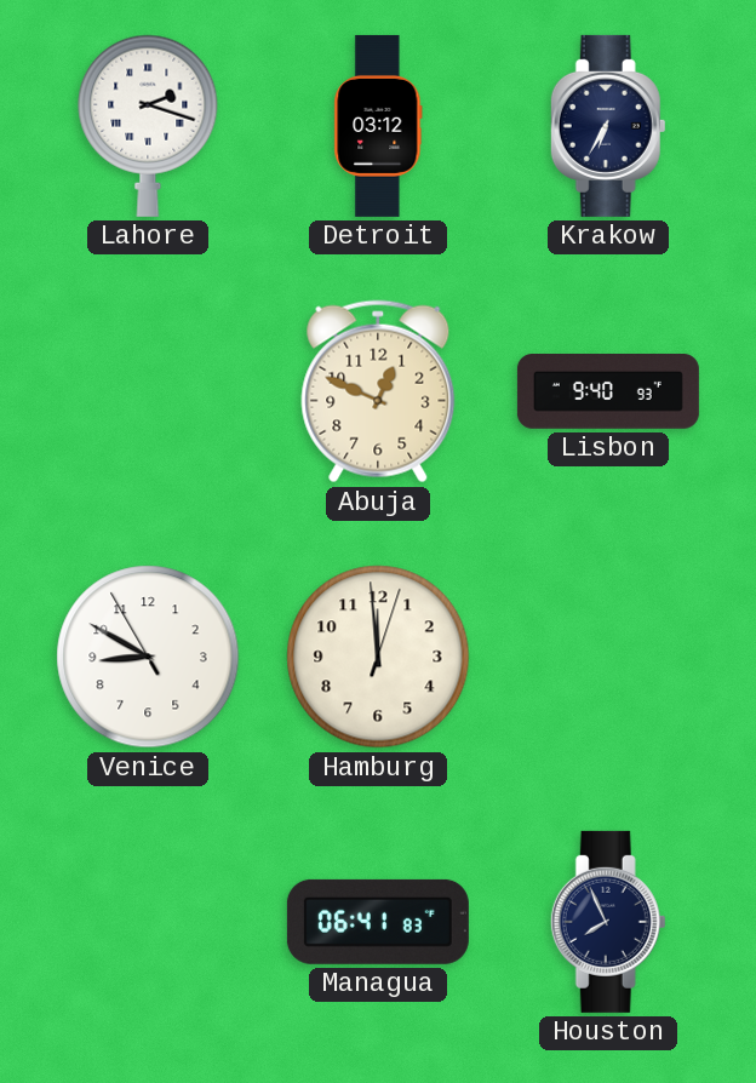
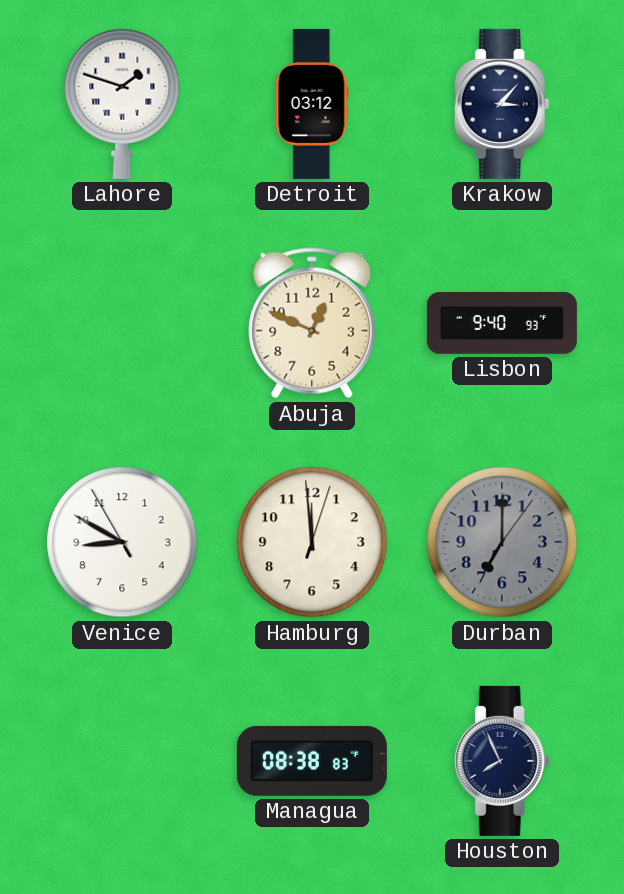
Lahore: 2:18 -> 1:48 (122, 104)
Krakow: 6:35 -> 3:07 (502, 104)
Durban: none -> 7:00 (502, 542)
Managua: 06:41 -> 08:38 (312, 761)
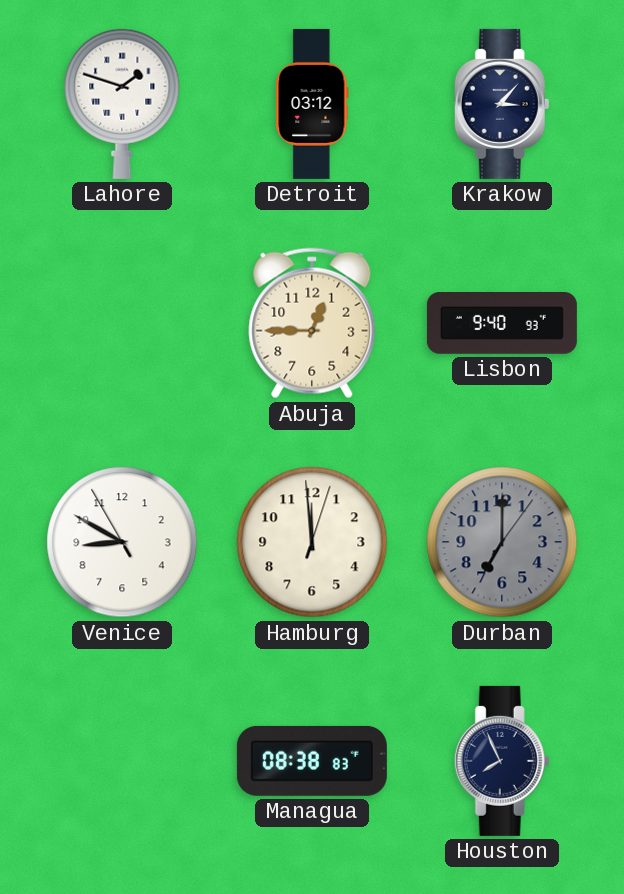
Abuja: 12:49 -> 12:45 (312, 323)
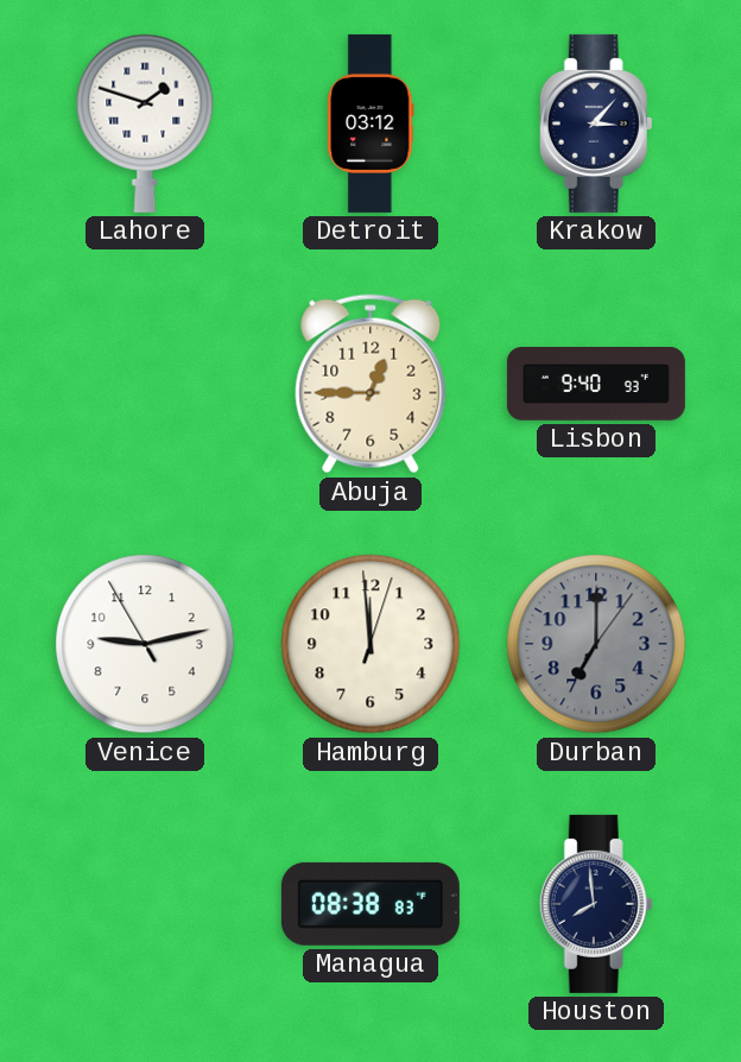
Venice: 8:49 -> 9:12 (145, 644)
Houston: 7:56 -> 7:59 (596, 904)
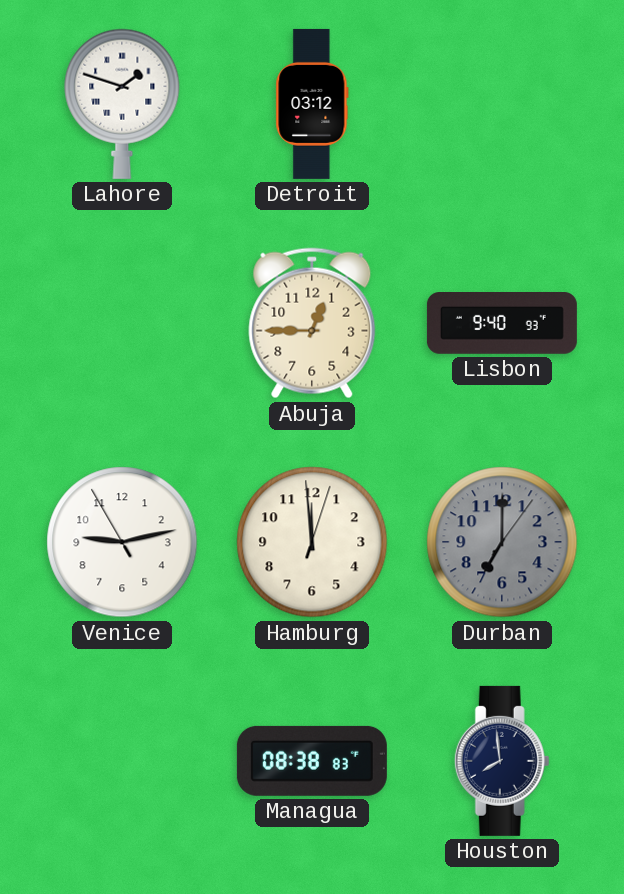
Krakow: 3:07 -> none (596, 124)
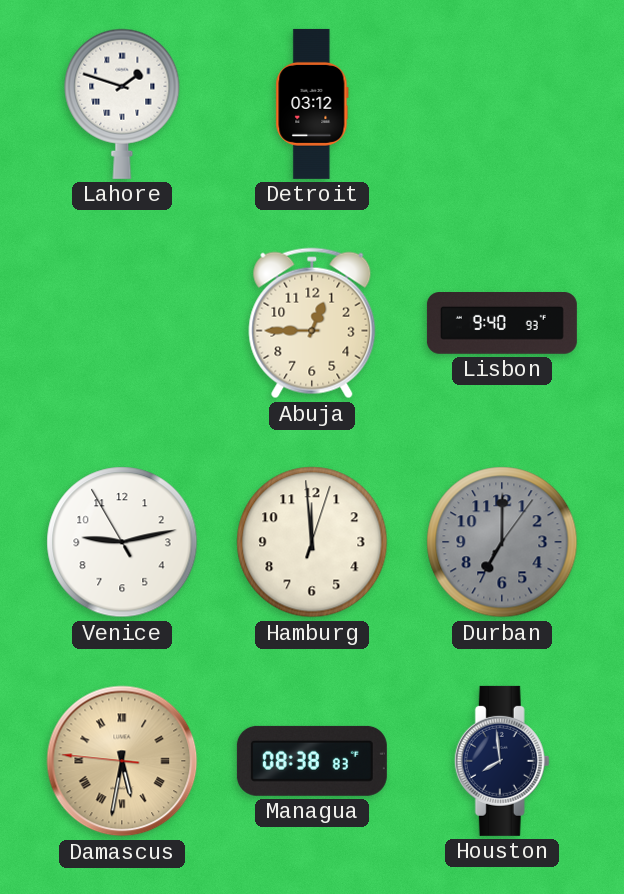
Damascus: none -> 5:31 (122, 761)
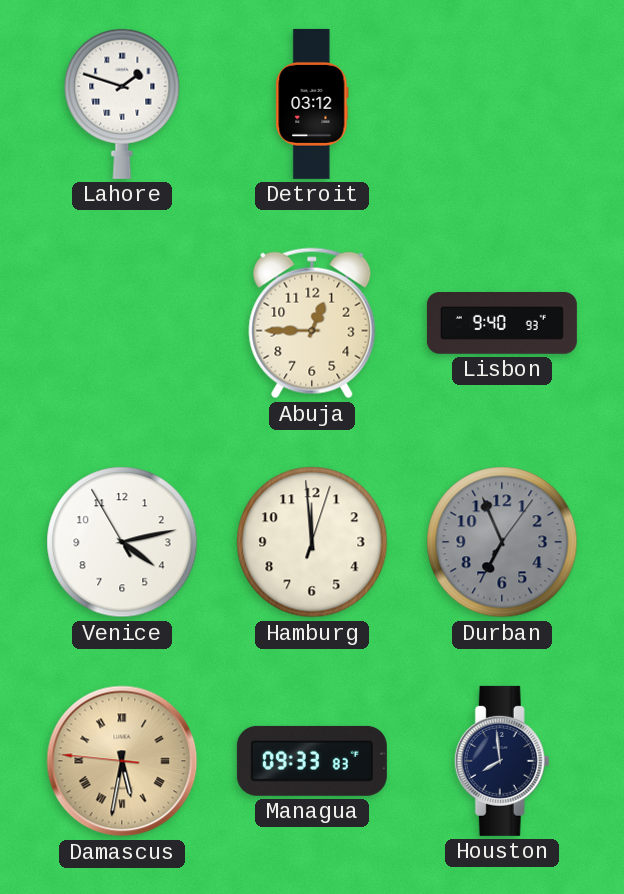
Venice: 9:12 -> 4:12 (122, 542)
Durban: 7:00 -> 6:56 (502, 542)
Managua: 08:38 -> 09:33 (312, 761)
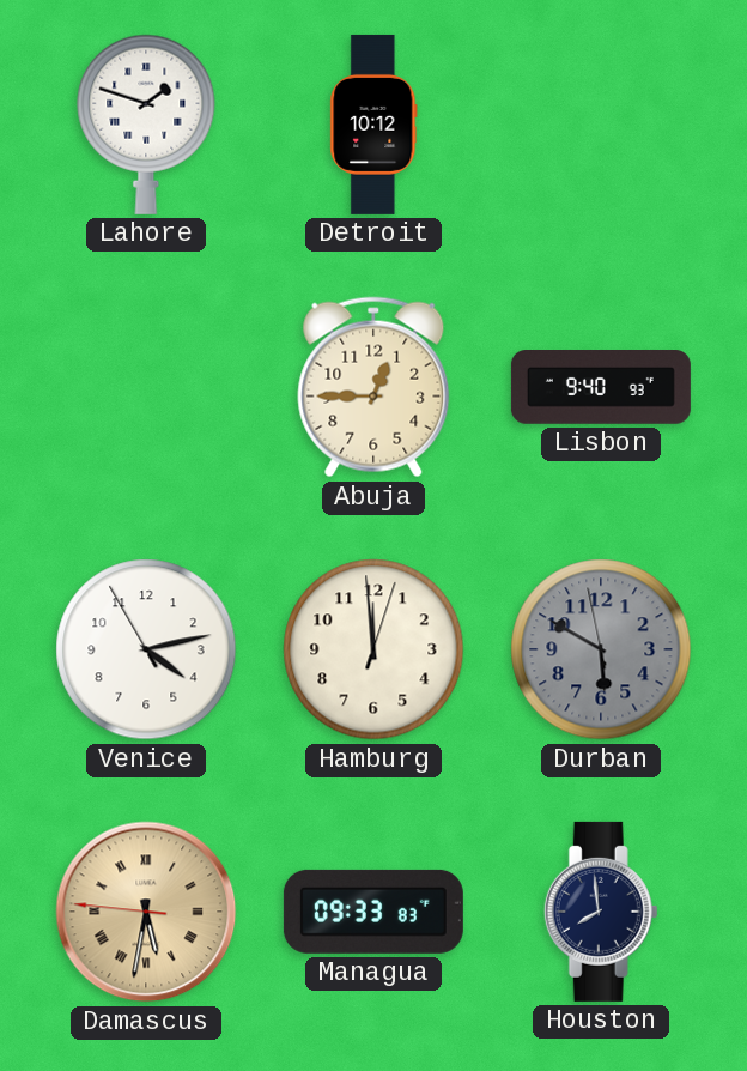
Detroit: 03:12 -> 10:12 (373, 125)
Durban: 6:56 -> 5:49 (601, 649)
